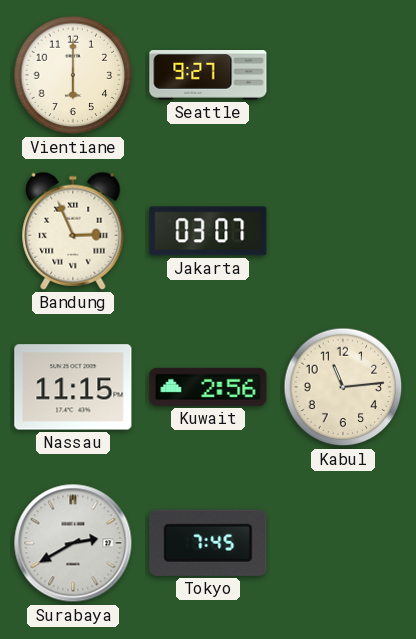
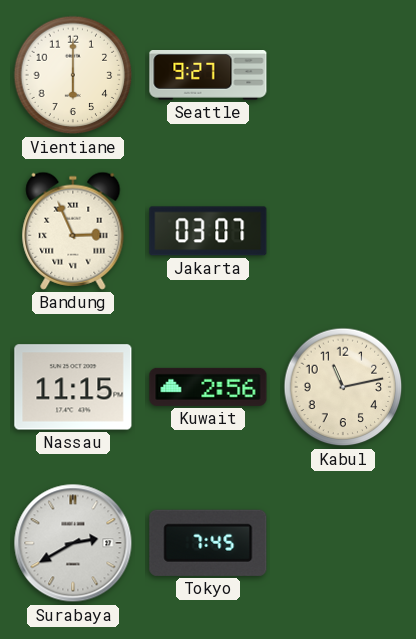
Kabul: 11:14 -> 11:13 (343, 387)
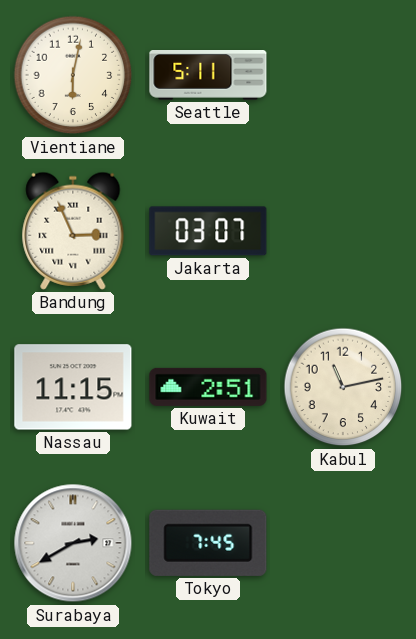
Vientiane: 6:00 -> 6:02 (73, 75)
Seattle: 9:27 -> 5:11 (208, 76)
Kuwait: 2:56 -> 2:51 (208, 387)
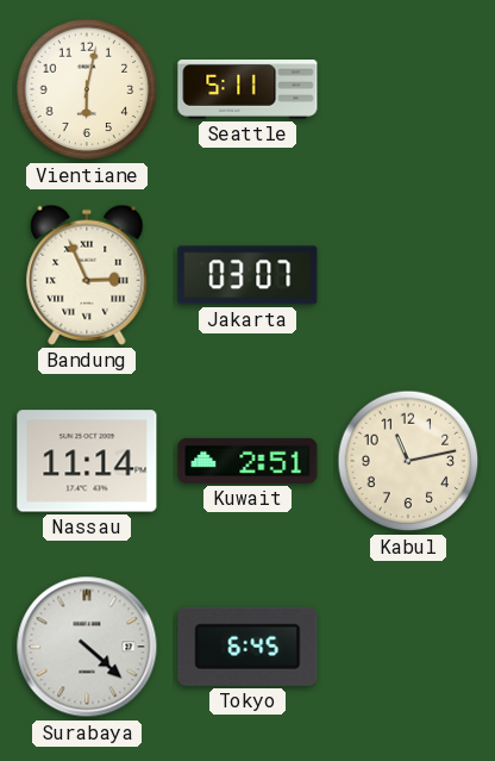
Nassau: 11:15 -> 11:14 (87, 461)
Surabaya: 2:40 -> 4:22 (87, 647)
Tokyo: 7:45 -> 6:45 (248, 647)
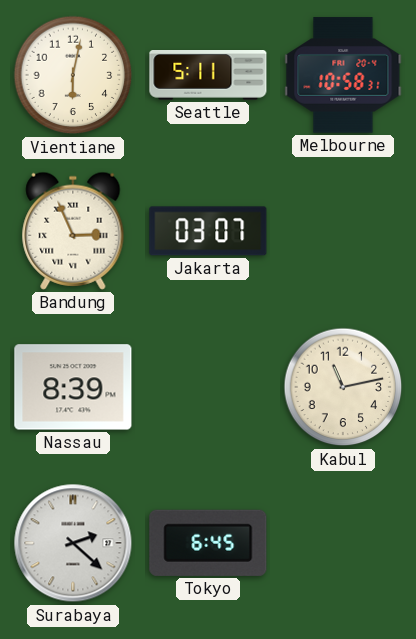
Melbourne: none -> 10:58 (343, 75)
Nassau: 11:14 -> 8:39 (73, 387)
Kuwait: 2:51 -> none (248, 461)
Surabaya: 4:22 -> 2:22 (73, 543)
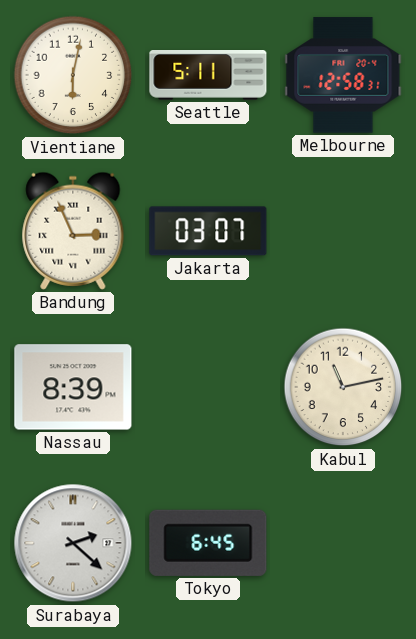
Melbourne: 10:58 -> 12:58 (343, 75)
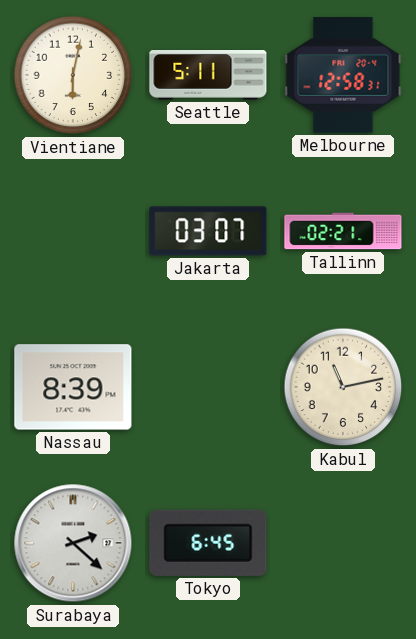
Bandung: 2:56 -> none (73, 231)
Tallinn: none -> 02:21 (343, 231)
